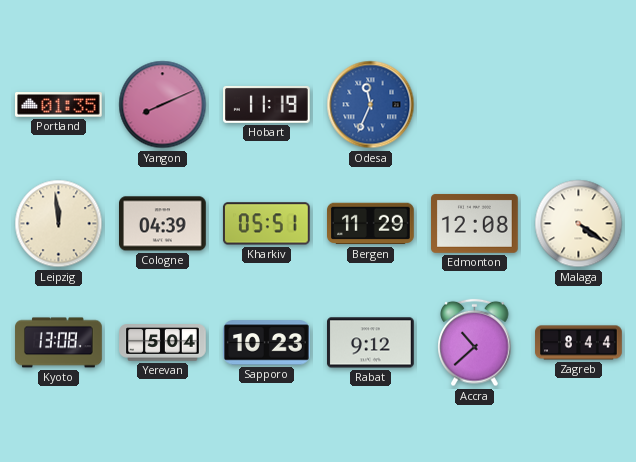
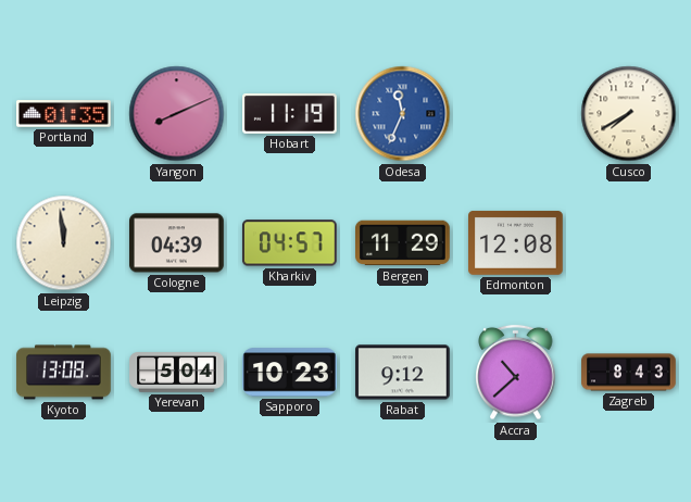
Cusco: none -> 7:40 (629, 114)
Kharkiv: 05:51 -> 04:57 (290, 243)
Malaga: 4:21 -> none (579, 224)
Zagreb: 8:44 -> 8:43 (629, 373)
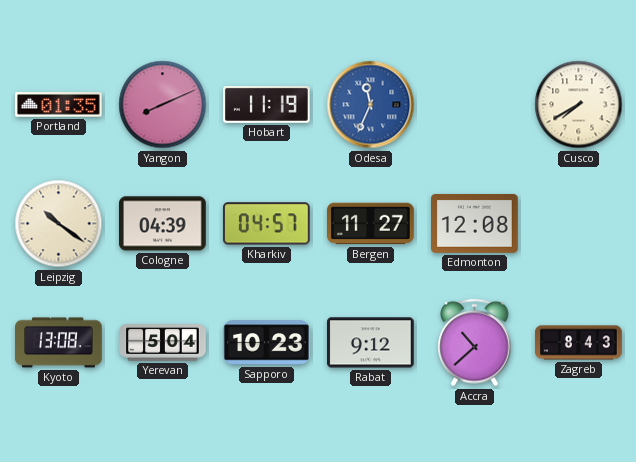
Leipzig: 11:59 -> 10:21 (59, 224)
Bergen: 11:29 -> 11:27 (371, 224)
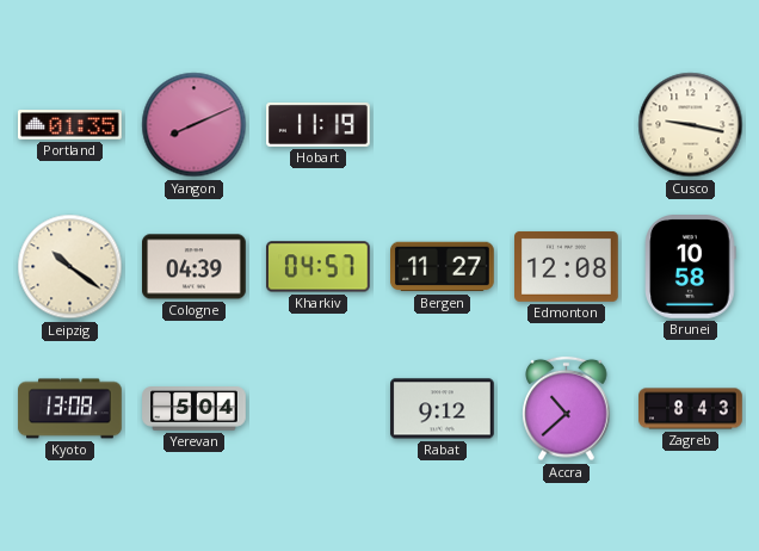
Odesa: 11:34 -> none (371, 105)
Cusco: 7:40 -> 9:17 (691, 125)
Brunei: none -> 10:58 (691, 267)
Sapporo: 10:23 -> none (267, 343)
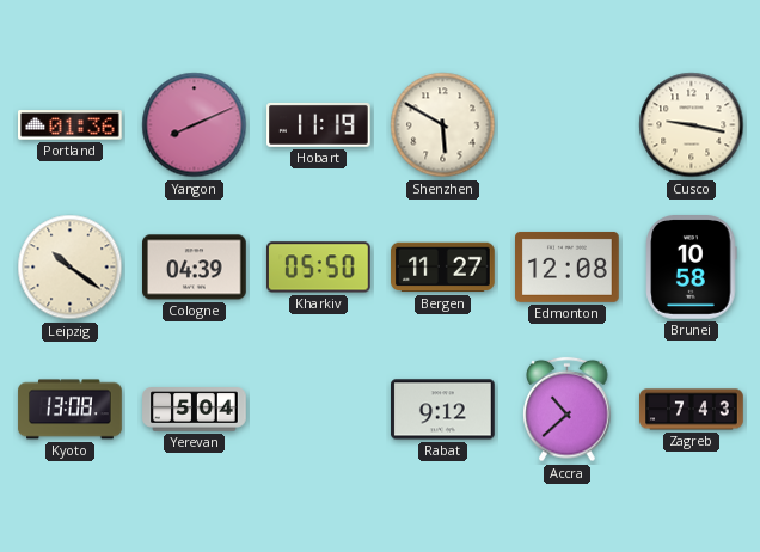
Portland: 01:35 -> 01:36 (71, 125)
Shenzhen: none -> 5:50 (443, 125)
Kharkiv: 04:57 -> 05:50 (319, 268)
Zagreb: 8:43 -> 7:43 (692, 410)
